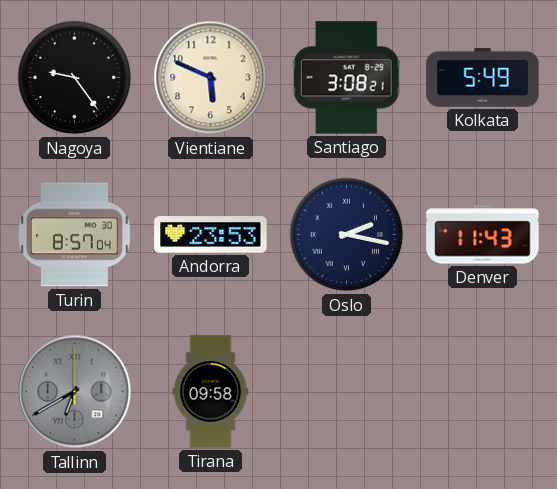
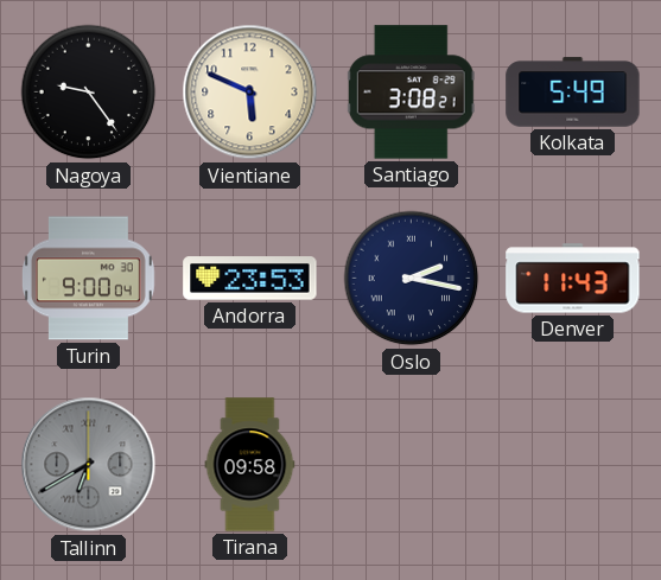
Turin: 8:57 -> 9:00 (88, 279)
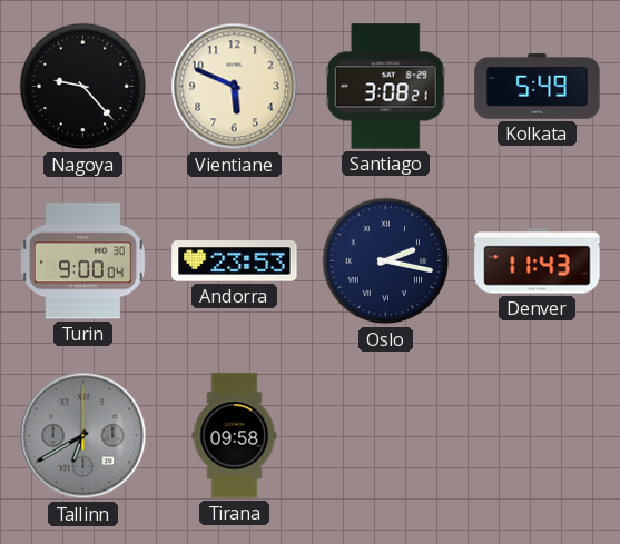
Nagoya: 9:24 -> 9:23 (83, 87)
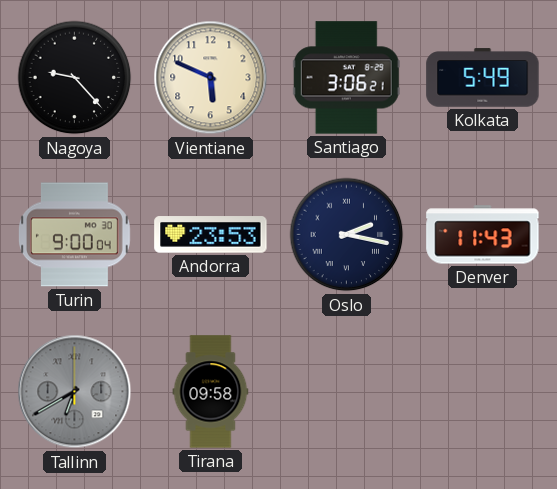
Santiago: 3:08 -> 3:06 (346, 78)
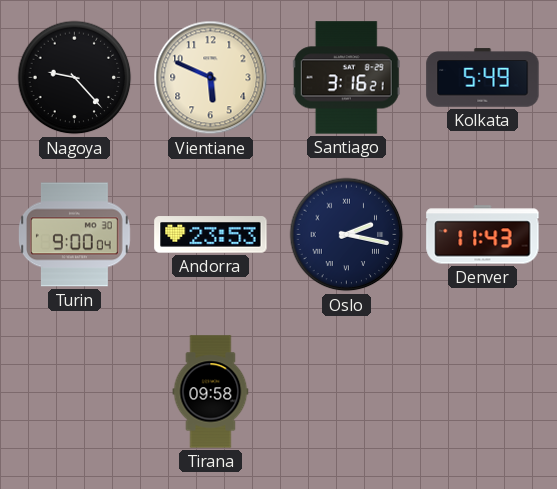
Santiago: 3:06 -> 3:16 (346, 78)
Tallinn: 6:40 -> none (75, 392)
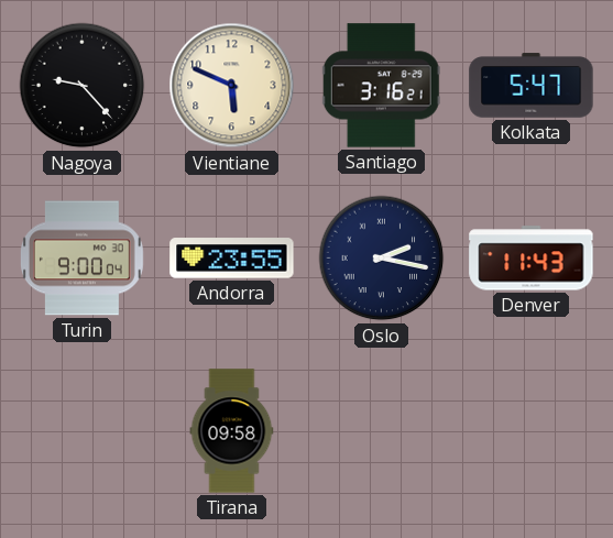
Kolkata: 5:49 -> 5:47 (532, 86)
Andorra: 23:53 -> 23:55 (232, 259)
